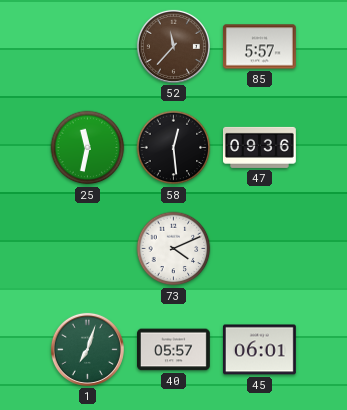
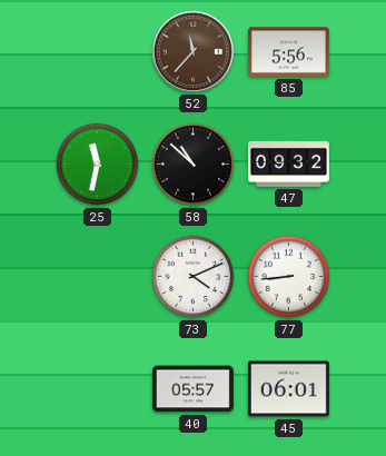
85: 5:57 -> 5:56 (288, 52)
58: 12:29 -> 10:52 (194, 165)
47: 09:36 -> 09:32 (289, 163)
77: none -> 8:44 (289, 277)
1: 7:03 -> none (87, 349)
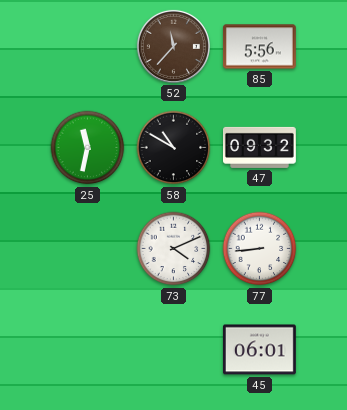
58: 10:52 -> 10:50 (174, 148)
40: 05:57 -> none (194, 389)
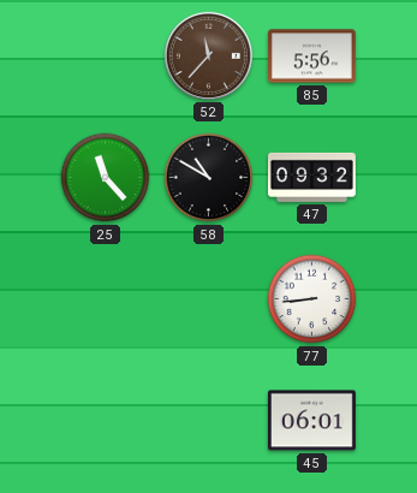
25: 11:32 -> 11:23 (106, 178)
73: 4:11 -> none (174, 249)
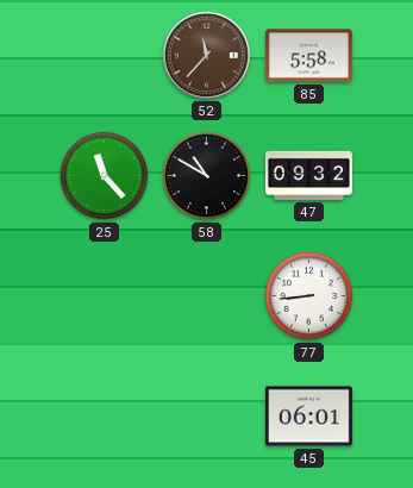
85: 5:56 -> 5:58 (308, 56)
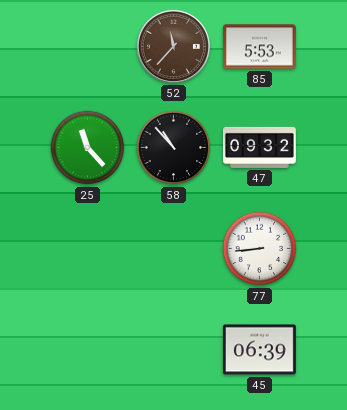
85: 5:58 -> 5:53 (259, 47)
58: 10:50 -> 10:53 (174, 148)
45: 06:01 -> 06:39 (259, 350)
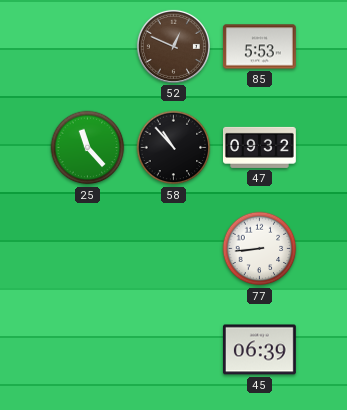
52: 11:37 -> 12:49 (173, 46)
